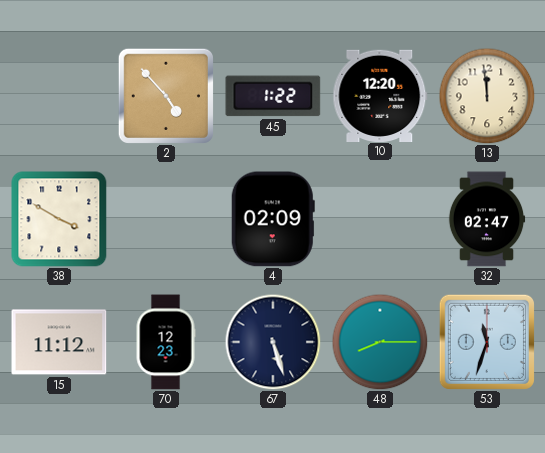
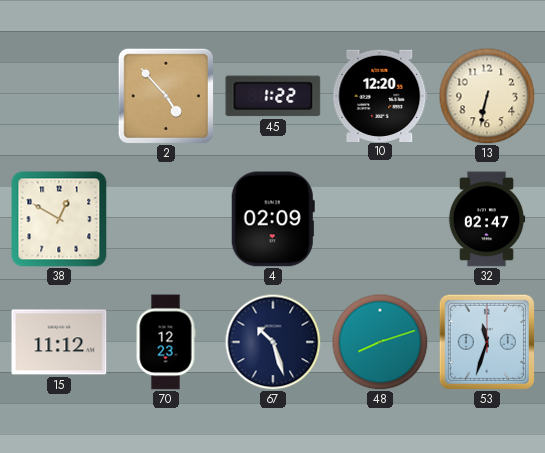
13: 11:59 -> 6:32 (487, 96)
38: 3:50 -> 12:50 (59, 219)
67: 5:27 -> 10:27 (273, 342)
48: 8:15 -> 8:12 (380, 342)
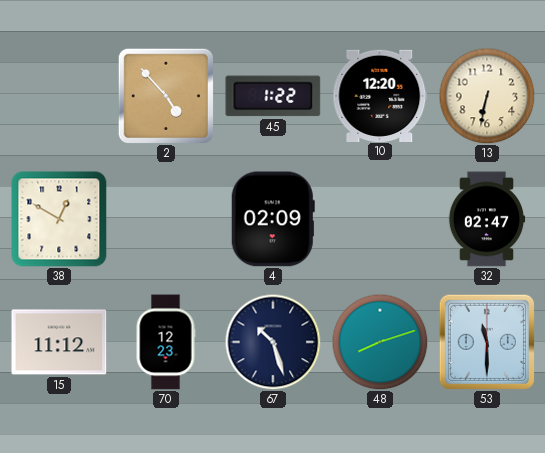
53: 11:33 -> 11:30 (487, 342)
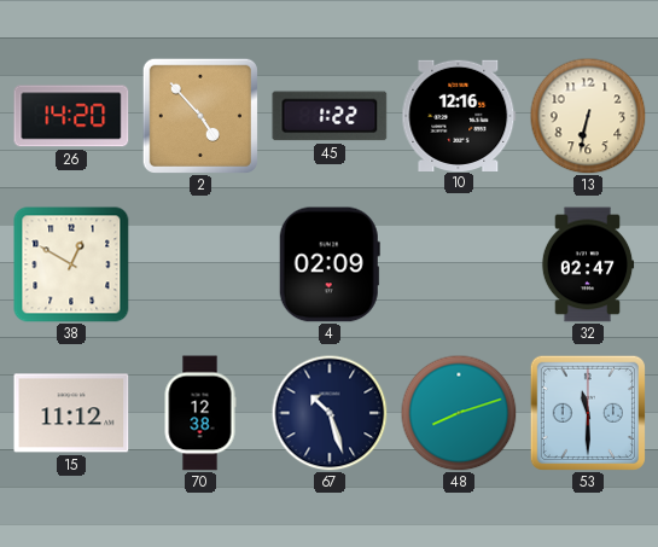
26: none -> 14:20 (71, 116)
10: 12:20 -> 12:16 (459, 115)
70: 12:23 -> 12:38 (200, 413)
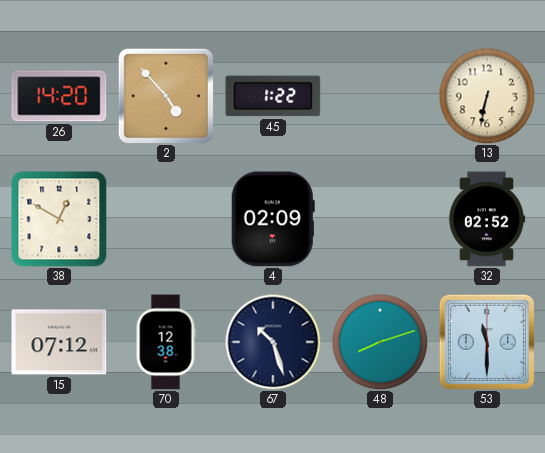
10: 12:16 -> none (459, 115)
32: 02:47 -> 02:52 (487, 219)
15: 11:12 -> 07:12 (59, 342)
